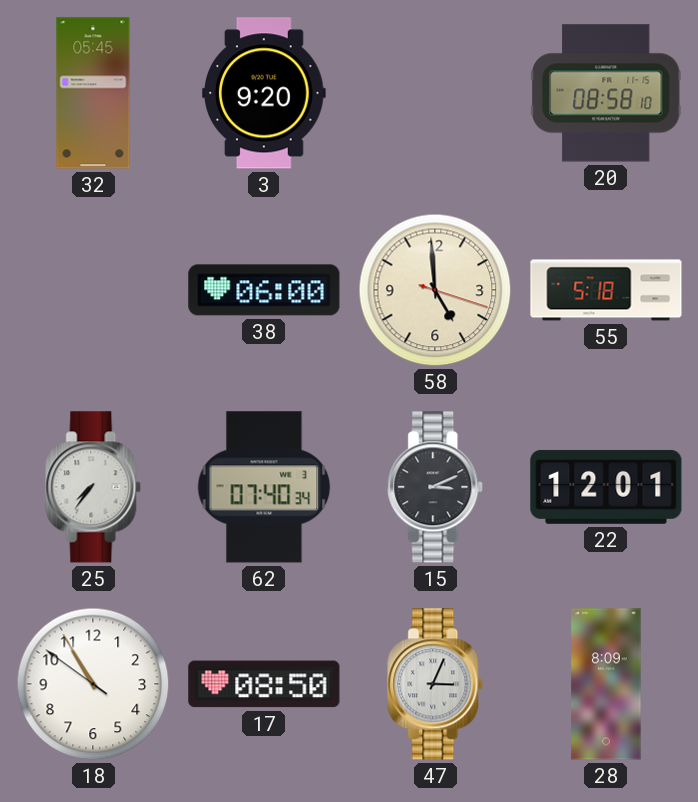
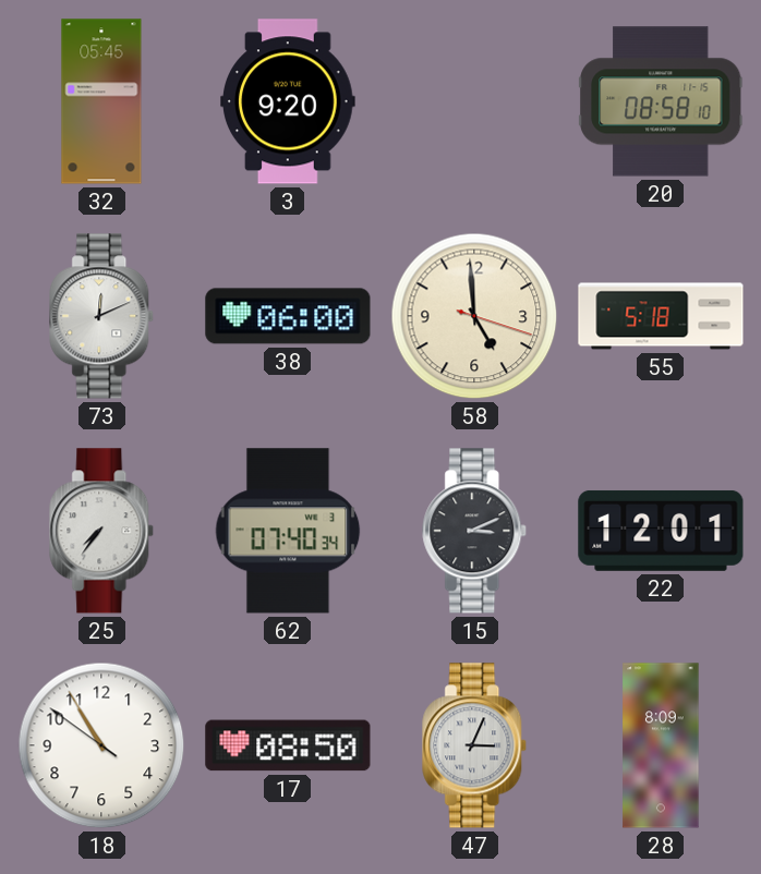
73: none -> 12:11 (102, 316)
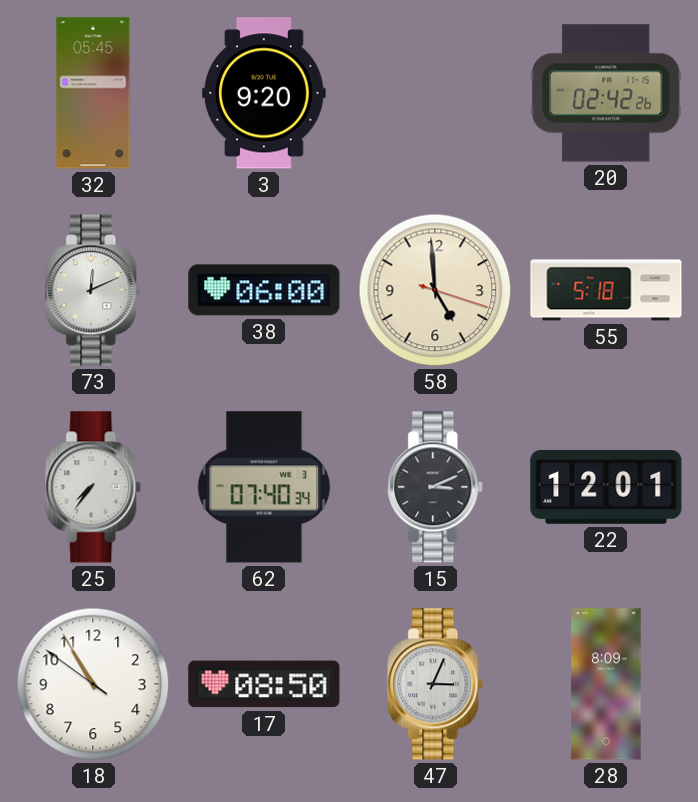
20: 08:58 -> 02:42 (607, 93)
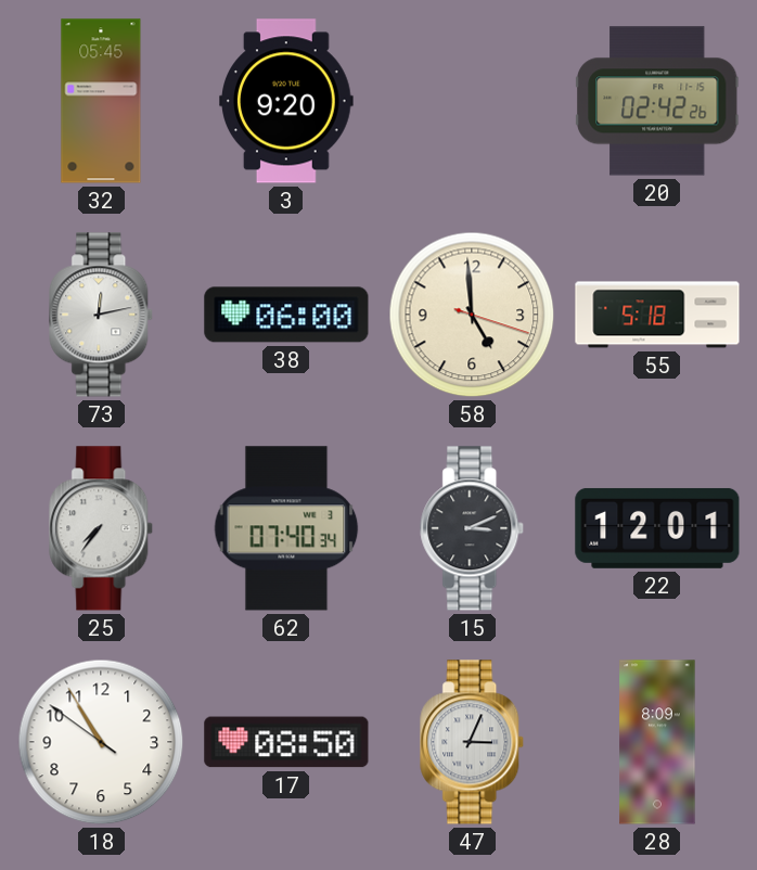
73: 12:11 -> 12:13 (102, 315)
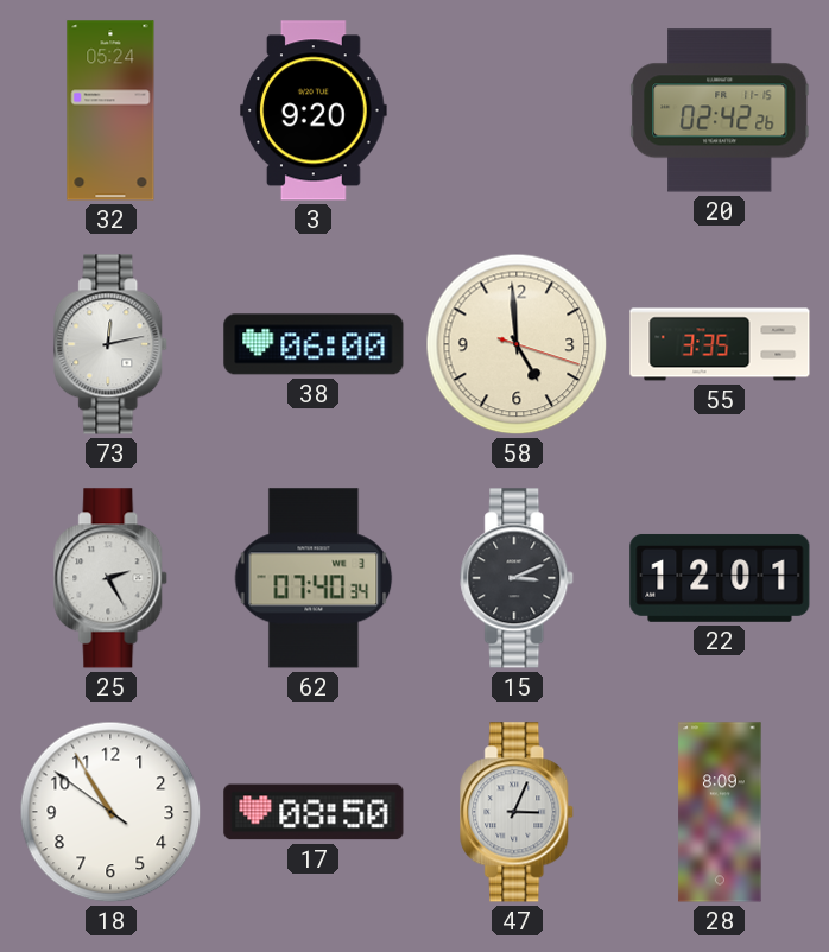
32: 05:45 -> 05:24 (110, 110)
55: 5:18 -> 3:35 (720, 344)
25: 7:36 -> 2:25 (112, 578)
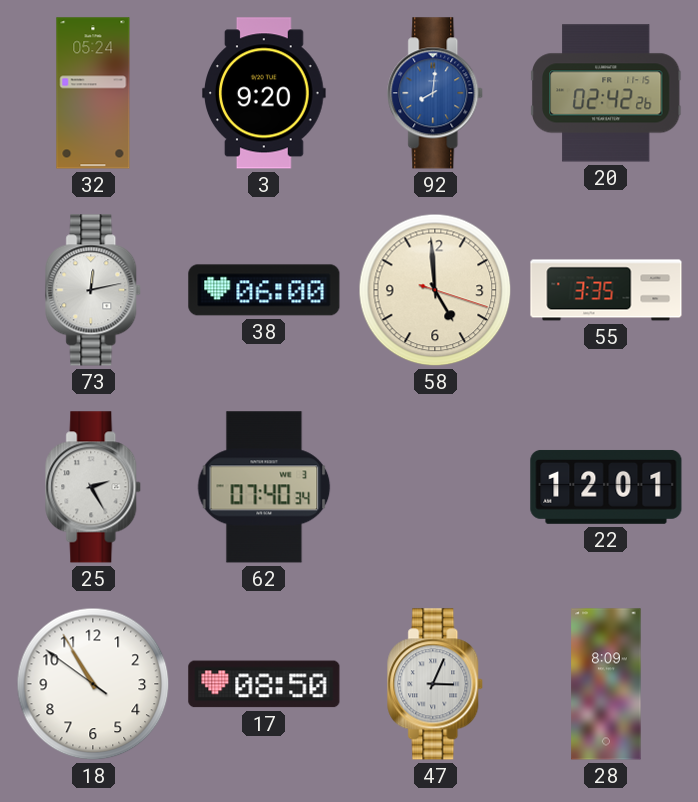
92: none -> 8:01 (436, 93)
15: 3:11 -> none (518, 578)
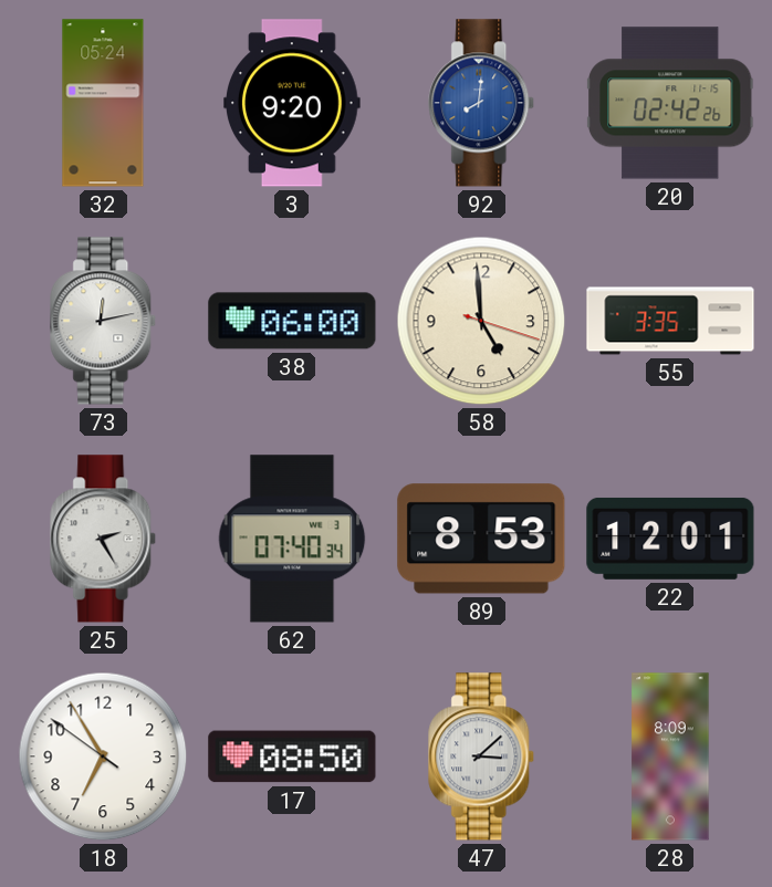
89: none -> 8:53 (481, 539)
18: 10:54 -> 6:54 (103, 756)
47: 3:04 -> 3:08 (482, 756)
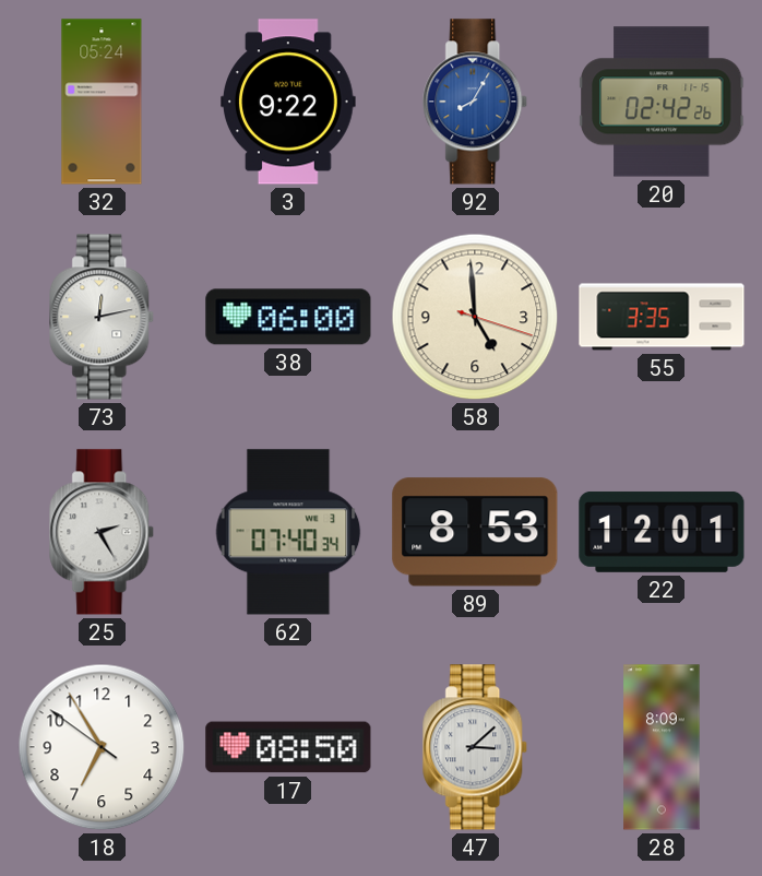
3: 9:20 -> 9:22 (289, 102)
92: 8:01 -> 8:05 (476, 102)
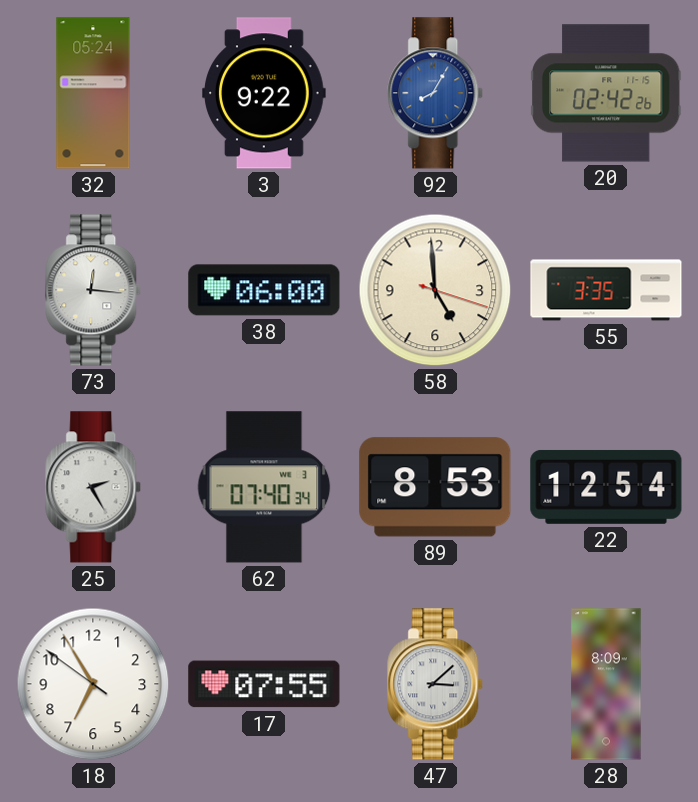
73: 12:13 -> 12:16 (94, 290)
22: 12:01 -> 12:54 (606, 487)
17: 08:50 -> 07:55 (264, 684)
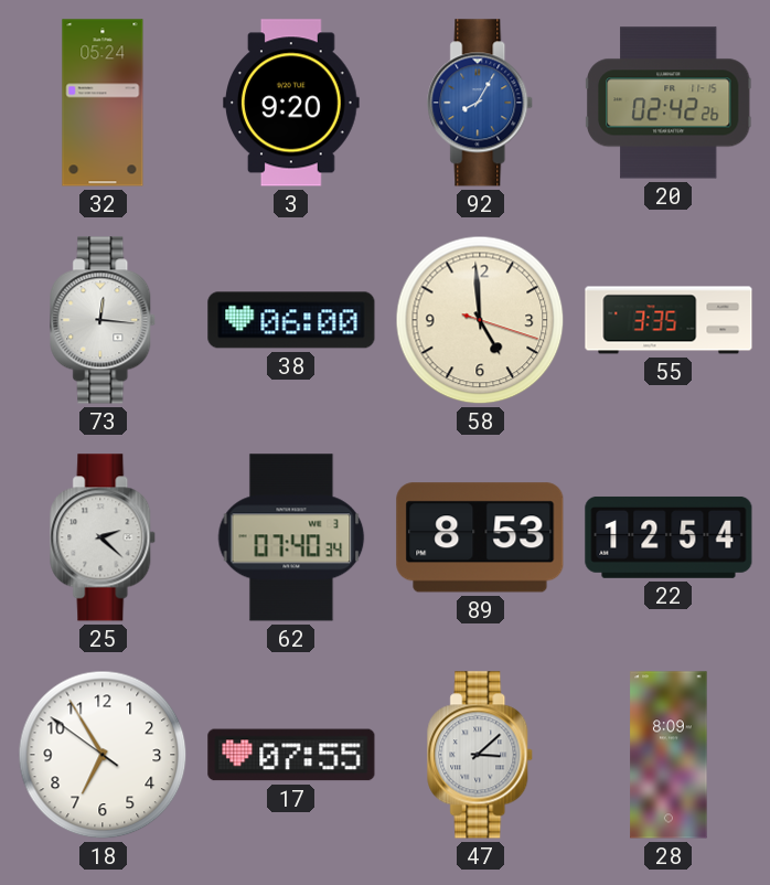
3: 9:22 -> 9:20 (292, 103)
25: 2:25 -> 2:22 (104, 537)
